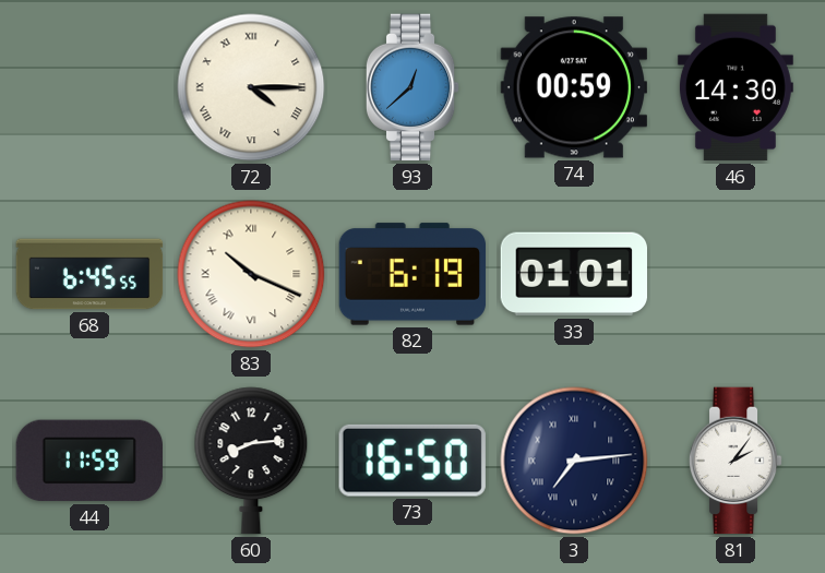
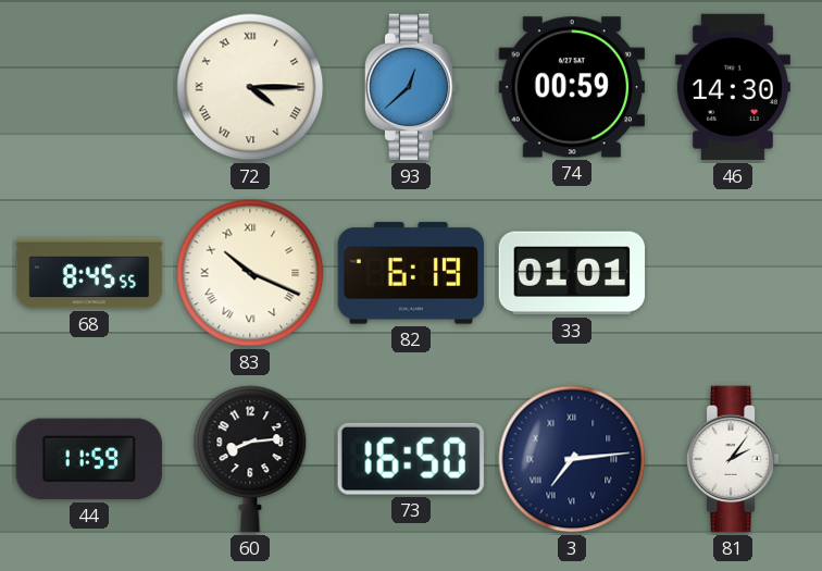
68: 6:45 -> 8:45 (89, 273)
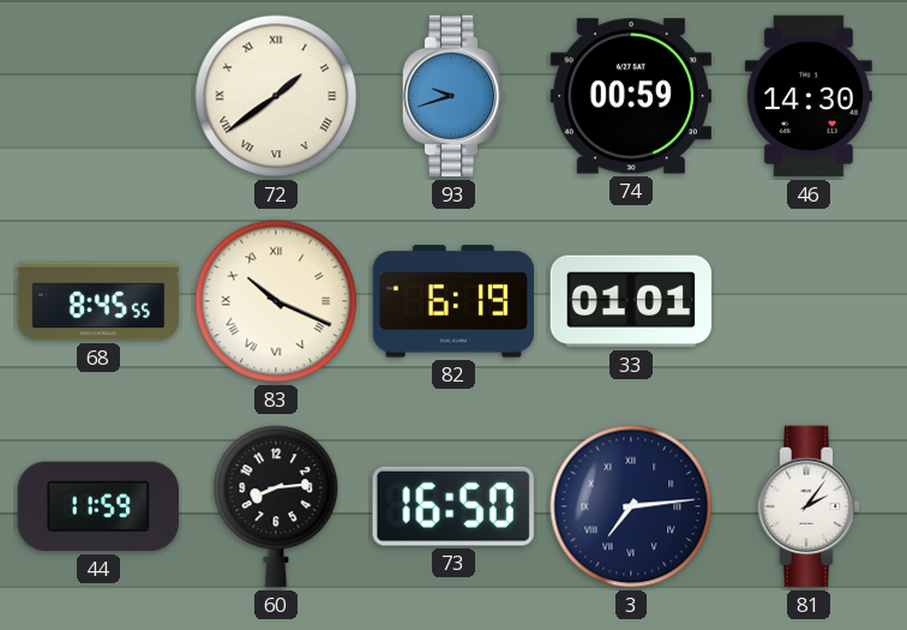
72: 4:15 -> 1:39 (276, 96)
93: 12:38 -> 9:42 (453, 96)
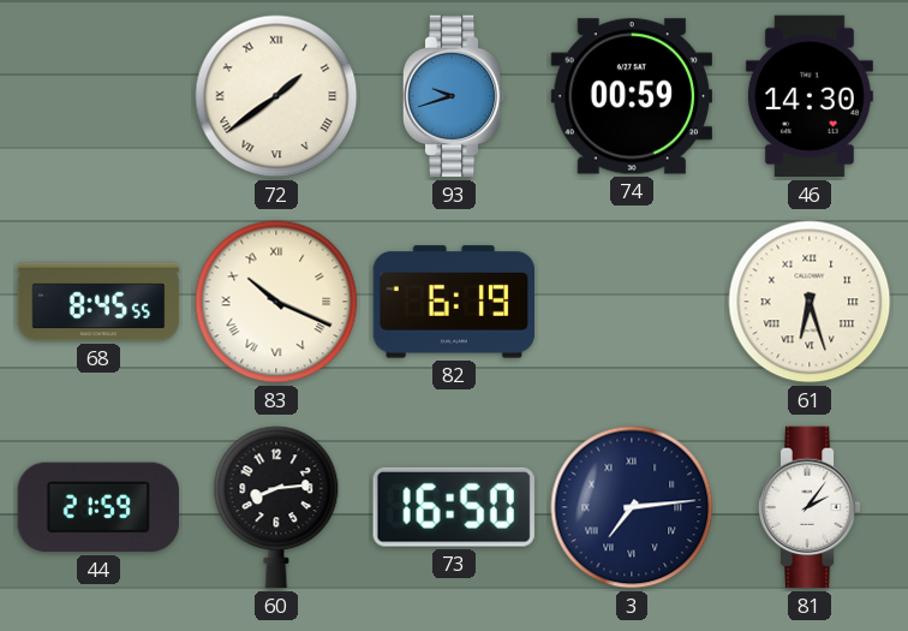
33: 01:01 -> none (630, 301)
61: none -> 6:27 (810, 302)
44: 11:59 -> 21:59 (97, 507)
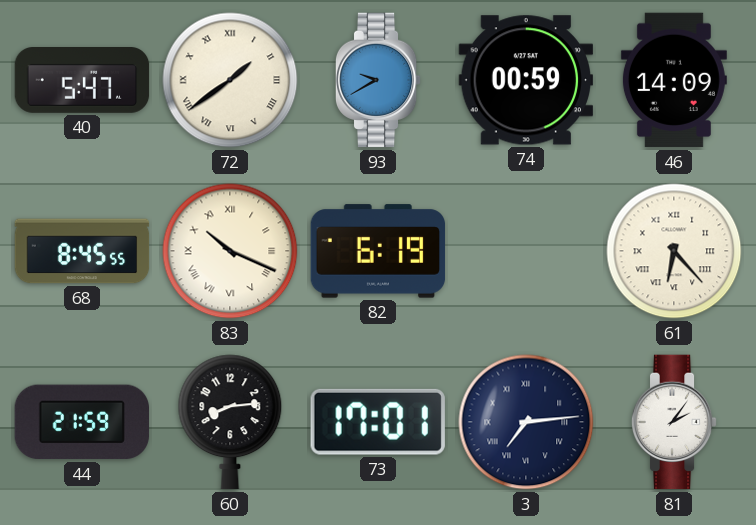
40: none -> 5:47 (82, 81)
93: 9:42 -> 9:40 (378, 80)
46: 14:30 -> 14:09 (674, 80)
61: 6:27 -> 6:23 (674, 251)
73: 16:50 -> 17:01 (378, 422)
